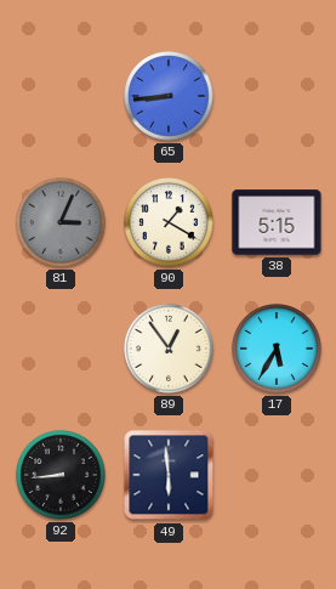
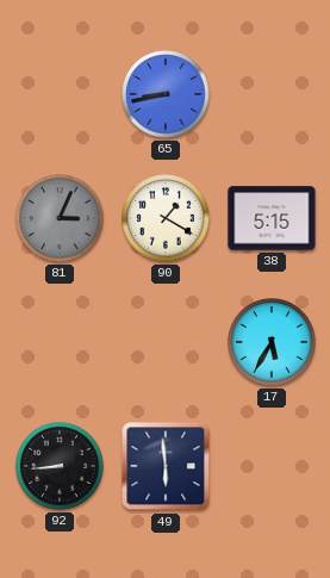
65: 8:44 -> 8:43 (166, 94)
89: 12:54 -> none (169, 349)
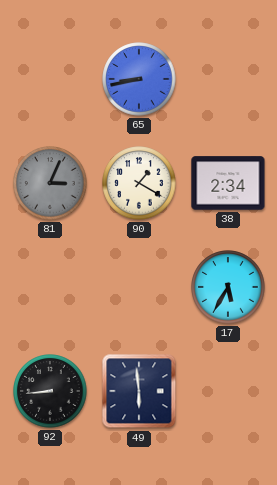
38: 5:15 -> 2:34 (228, 183)
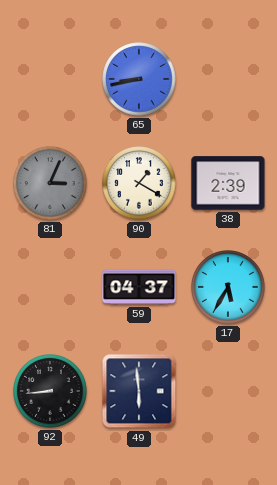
38: 2:34 -> 2:39 (228, 183)
59: none -> 04:37 (139, 287)
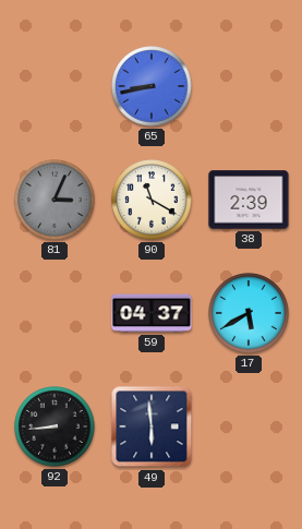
90: 1:20 -> 11:20 (152, 200)
17: 5:35 -> 5:40 (249, 313)
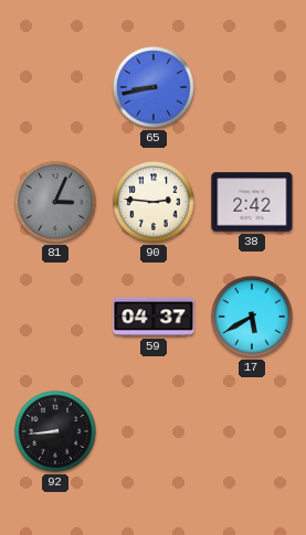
90: 11:20 -> 2:46 (154, 202)
38: 2:39 -> 2:42 (252, 202)
49: 5:59 -> none (152, 426)
